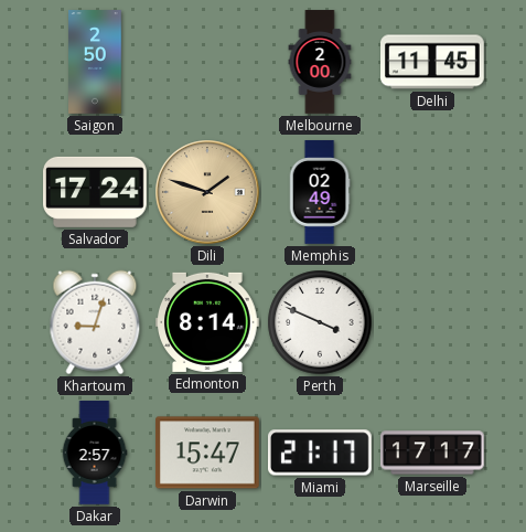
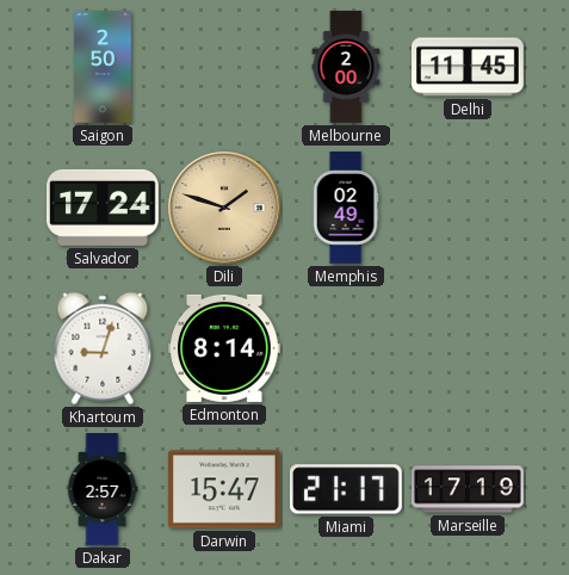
Perth: 3:49 -> none (320, 322)
Marseille: 17:17 -> 17:19 (469, 489)
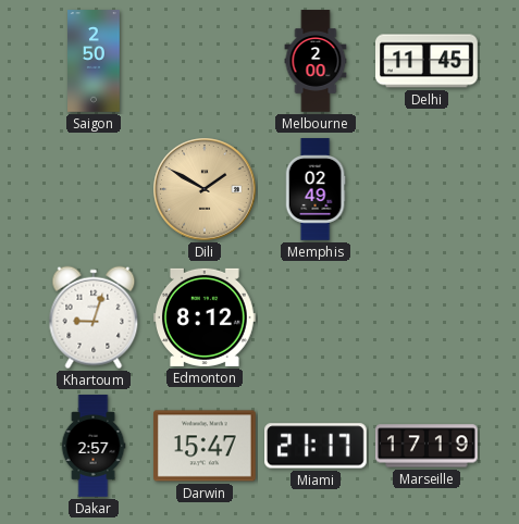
Salvador: 17:24 -> none (104, 208)
Dili: 1:48 -> 1:50 (205, 189)
Edmonton: 8:14 -> 8:12 (206, 317)
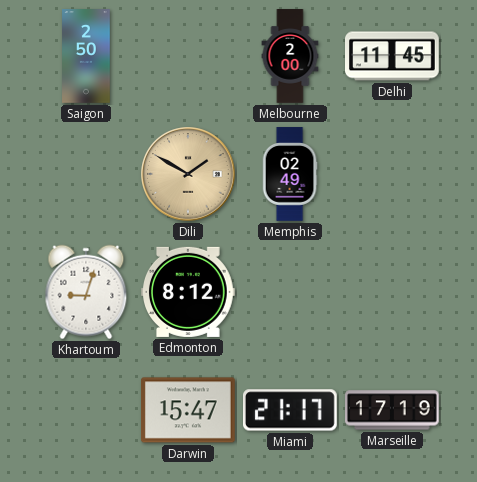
Dakar: 2:57 -> none (94, 446)
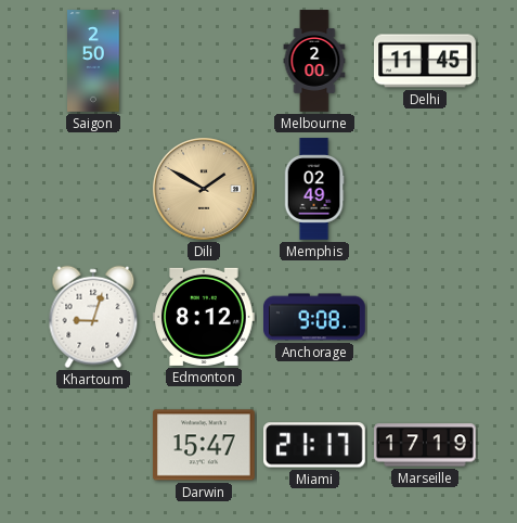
Anchorage: none -> 9:08 (315, 317)
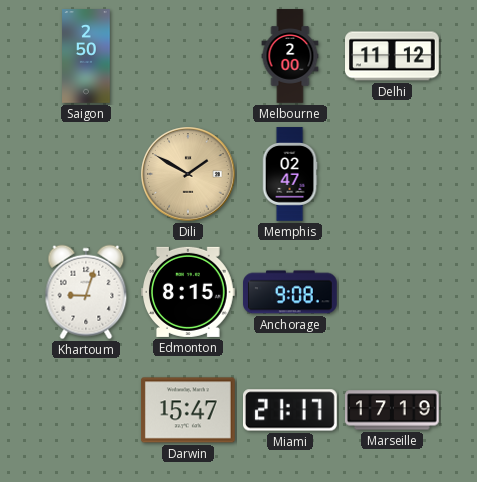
Delhi: 11:45 -> 11:12 (393, 56)
Memphis: 02:49 -> 02:47 (290, 174)
Edmonton: 8:12 -> 8:15 (189, 292)
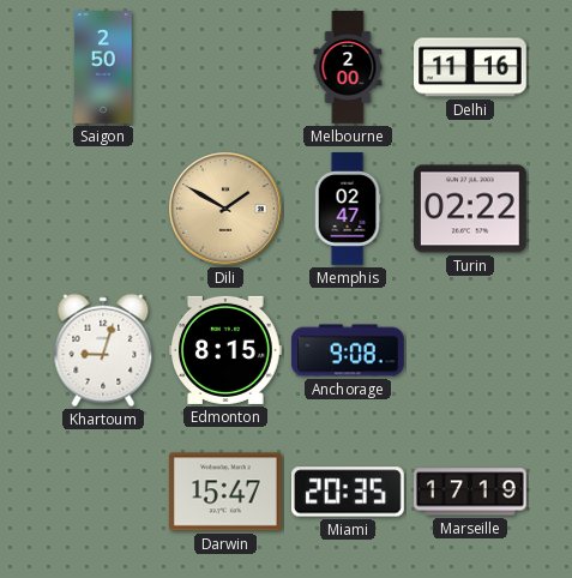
Delhi: 11:12 -> 11:16 (471, 67)
Turin: none -> 02:22 (471, 209)
Miami: 21:17 -> 20:35 (349, 492)
